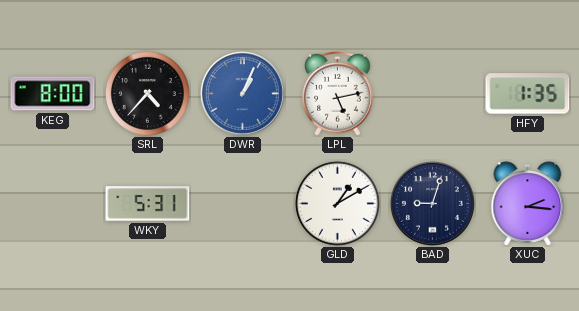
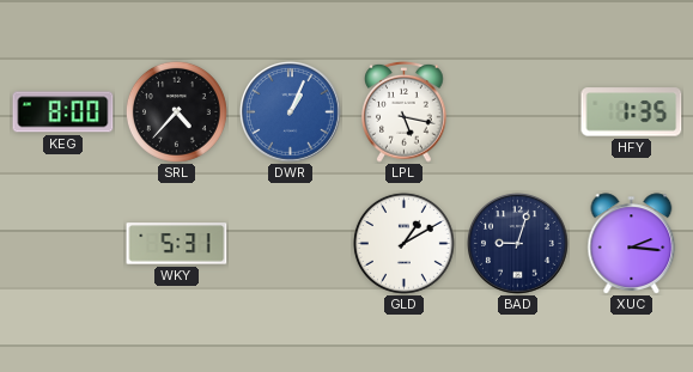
LPL: 5:13 -> 5:17 (405, 111)
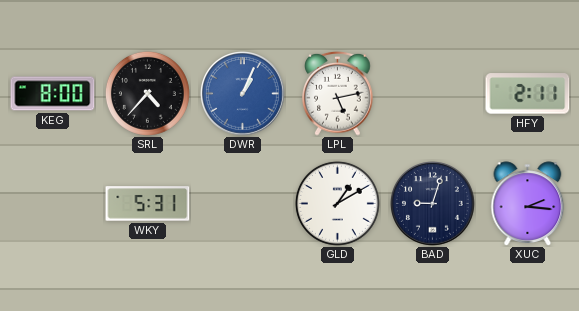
LPL: 5:17 -> 5:13 (338, 93)
HFY: 1:35 -> 2:11 (528, 94)
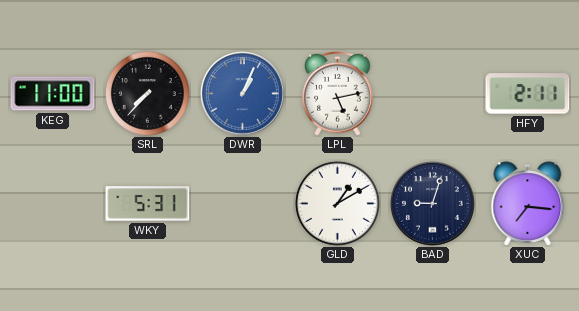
KEG: 8:00 -> 11:00 (53, 94)
SRL: 4:37 -> 7:37 (147, 93)
XUC: 2:16 -> 7:16 (528, 204)
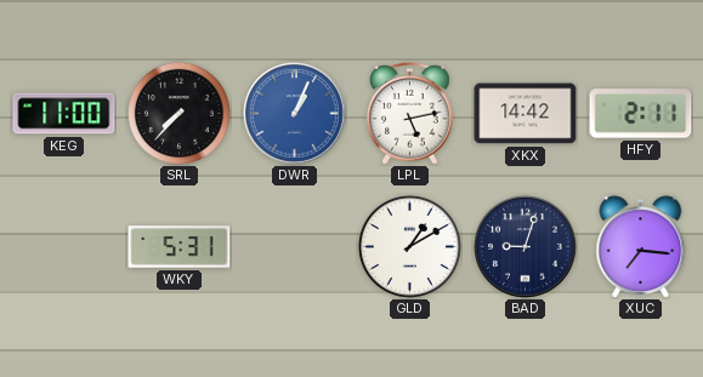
XKX: none -> 14:42 (526, 114)
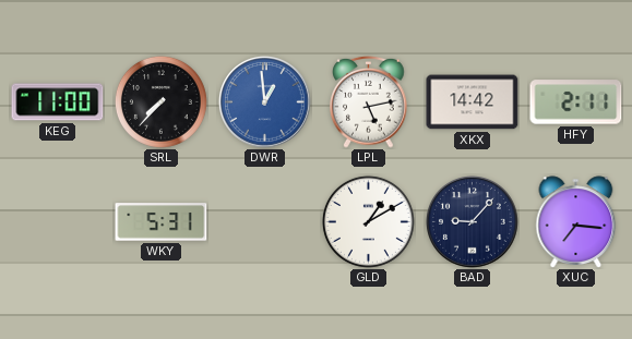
DWR: 1:04 -> 12:59 (265, 102)
BAD: 9:03 -> 9:07 (473, 222)
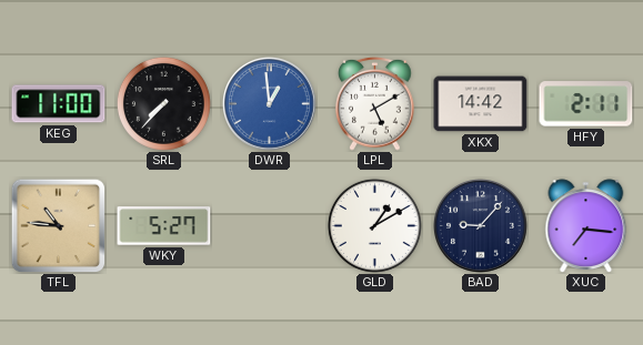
LPL: 5:13 -> 5:10 (375, 103)
TFL: none -> 10:46 (58, 225)
WKY: 5:31 -> 5:27 (164, 226)
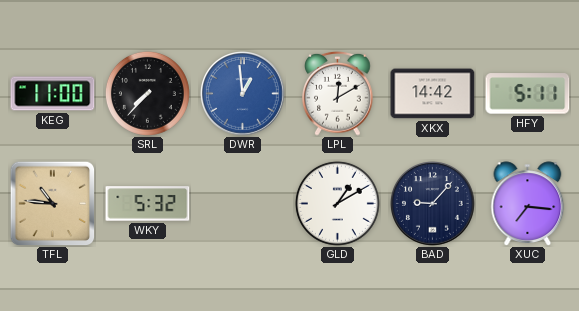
LPL: 5:10 -> 12:10 (338, 93)
HFY: 2:11 -> 5:11 (528, 94)
WKY: 5:27 -> 5:32 (148, 204)
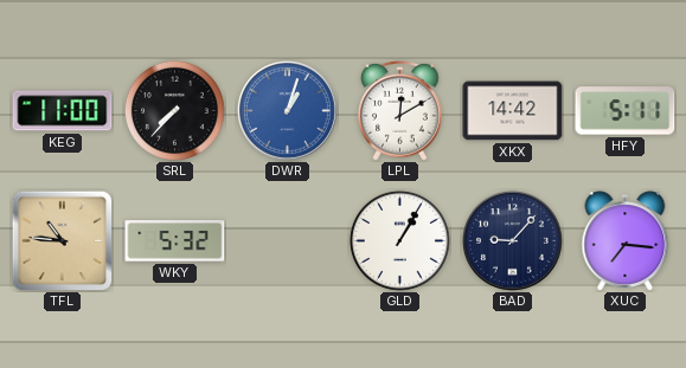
DWR: 12:59 -> 1:03 (288, 111)
GLD: 1:10 -> 1:05 (399, 240)
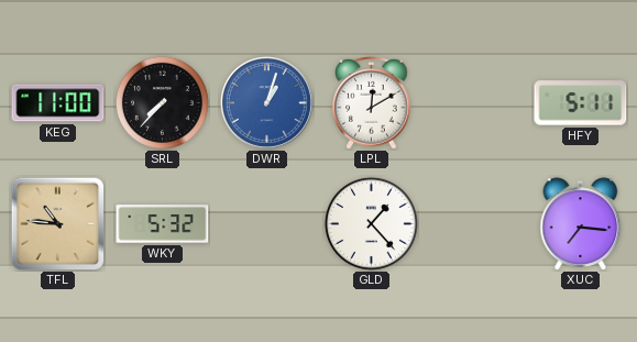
XKX: 14:42 -> none (513, 111)
GLD: 1:05 -> 1:23 (371, 223)
BAD: 9:07 -> none (513, 241)
